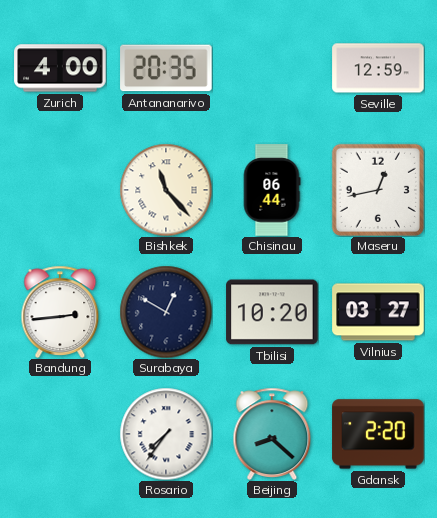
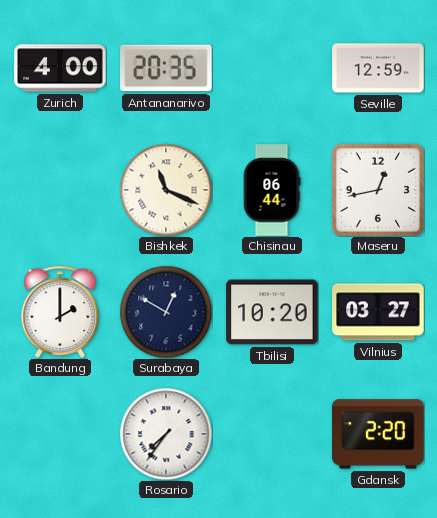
Bishkek: 11:23 -> 11:19 (166, 190)
Bandung: 2:44 -> 2:00 (60, 311)
Beijing: 8:22 -> none (272, 433)
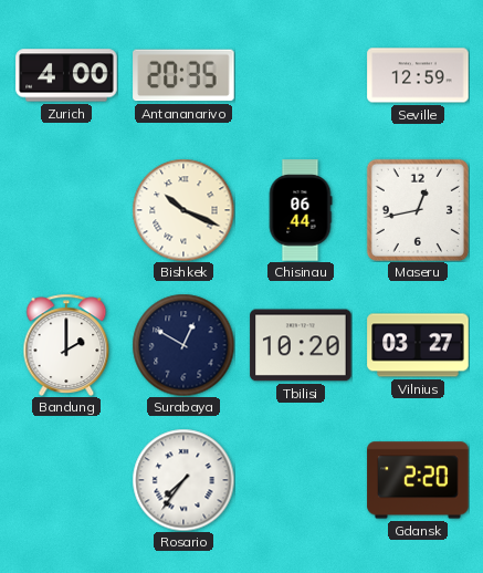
Bishkek: 11:19 -> 10:19 (183, 210)
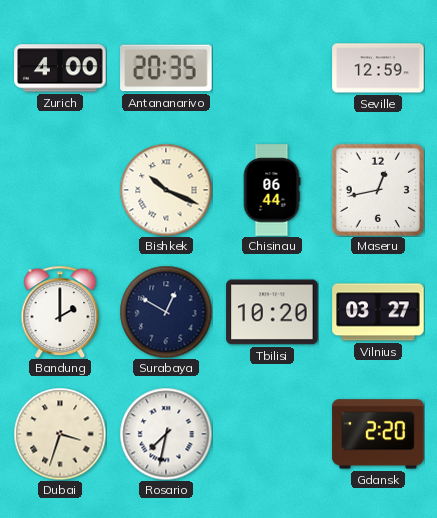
Dubai: none -> 3:33 (60, 434)
Rosario: 7:36 -> 7:32 (166, 434)
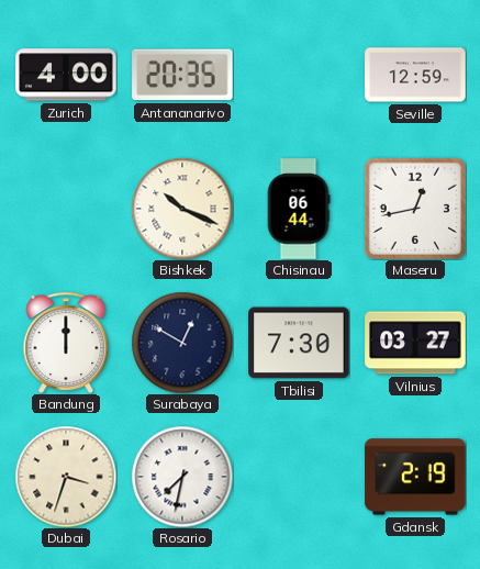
Bandung: 2:00 -> 12:00 (66, 342)
Tbilisi: 10:20 -> 7:30 (299, 343)
Gdansk: 2:20 -> 2:19 (415, 477)
